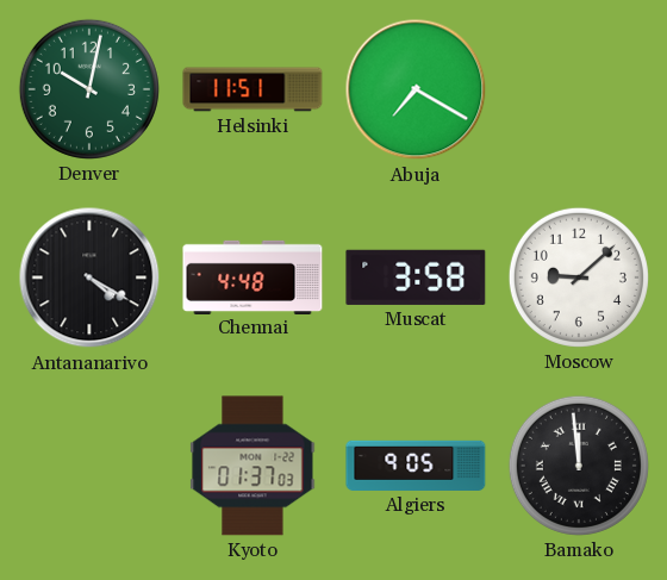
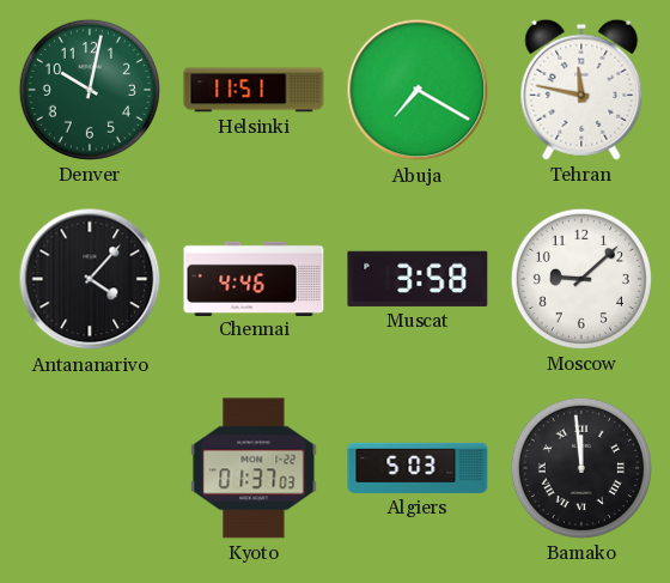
Tehran: none -> 11:47 (581, 90)
Antananarivo: 4:20 -> 4:07 (90, 279)
Chennai: 4:48 -> 4:46 (254, 278)
Algiers: 9:05 -> 5:03 (418, 468)
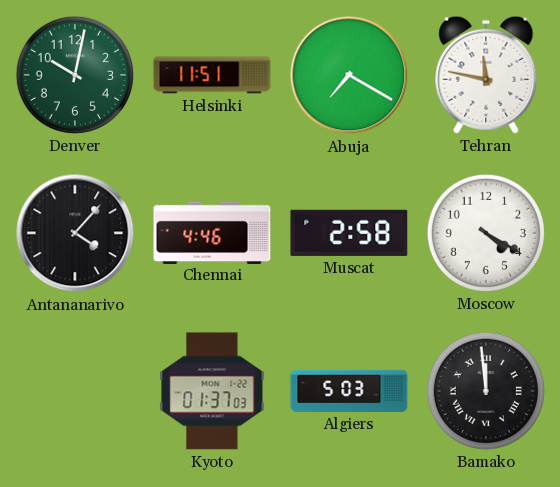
Muscat: 3:58 -> 2:58 (349, 233)
Moscow: 9:08 -> 4:20 (486, 233)
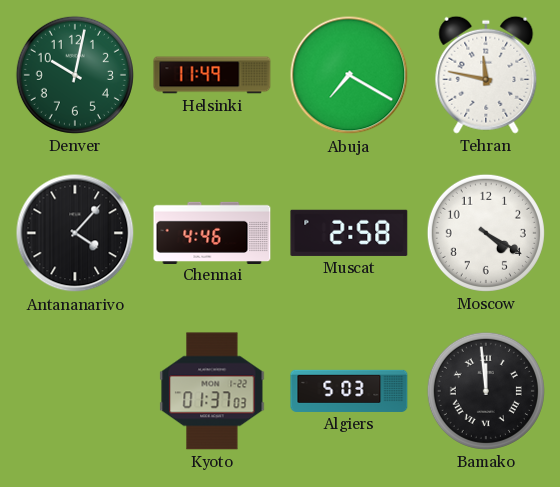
Helsinki: 11:51 -> 11:49 (212, 75)
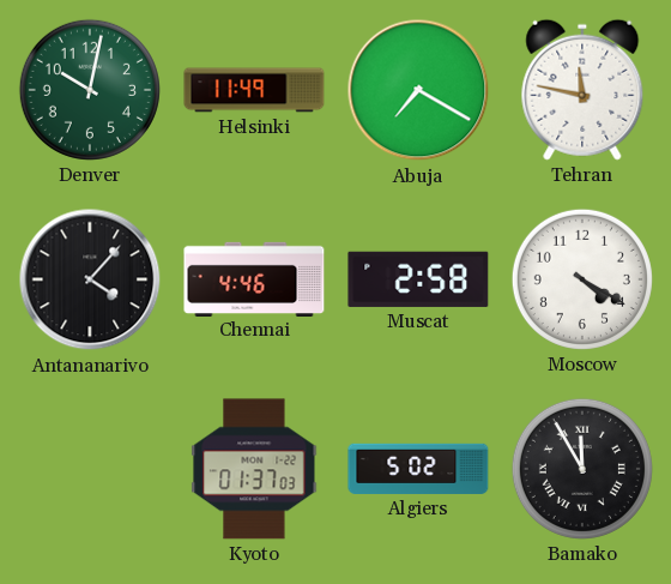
Algiers: 5:03 -> 5:02 (418, 469)
Bamako: 11:59 -> 11:55 (582, 469)
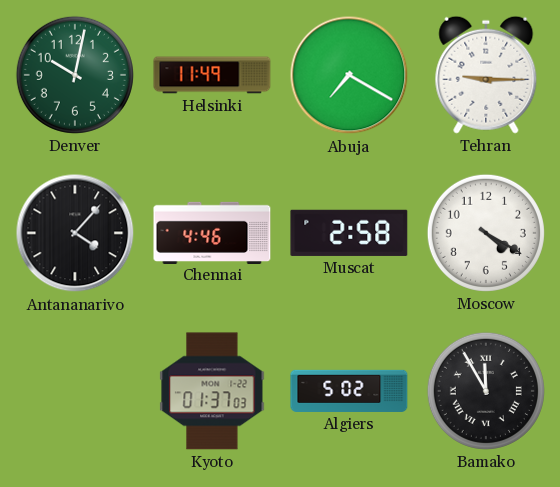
Tehran: 11:47 -> 9:15 (486, 75)
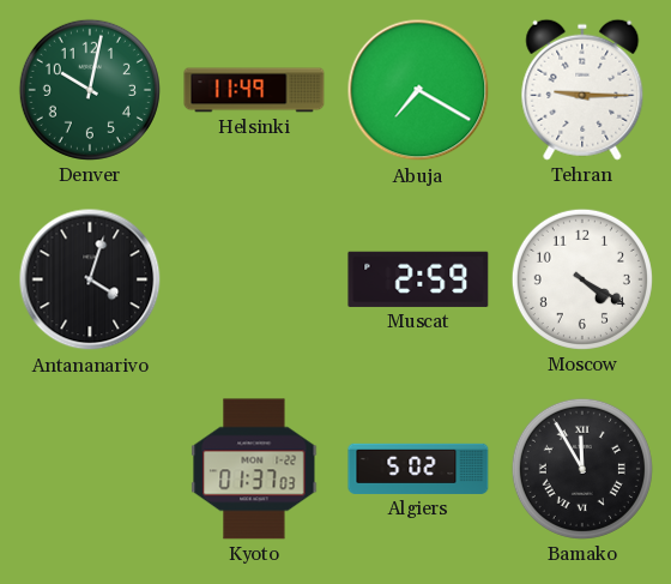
Antananarivo: 4:07 -> 4:03 (90, 279)
Chennai: 4:46 -> none (212, 232)
Muscat: 2:58 -> 2:59 (418, 279)
